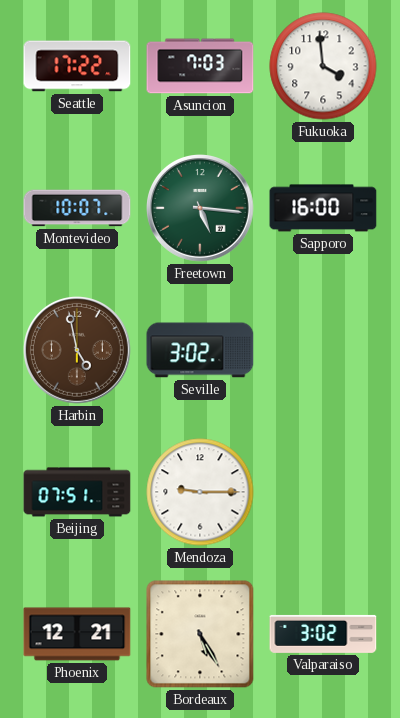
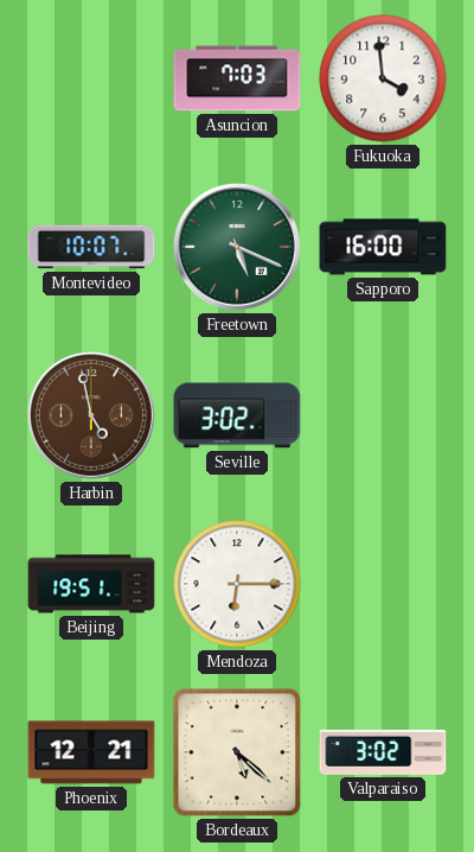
Seattle: 17:22 -> none (77, 66)
Freetown: 5:16 -> 5:19 (238, 248)
Beijing: 07:51 -> 19:51 (91, 584)
Mendoza: 9:15 -> 6:15 (237, 584)
Bordeaux: 5:25 -> 5:22 (237, 752)
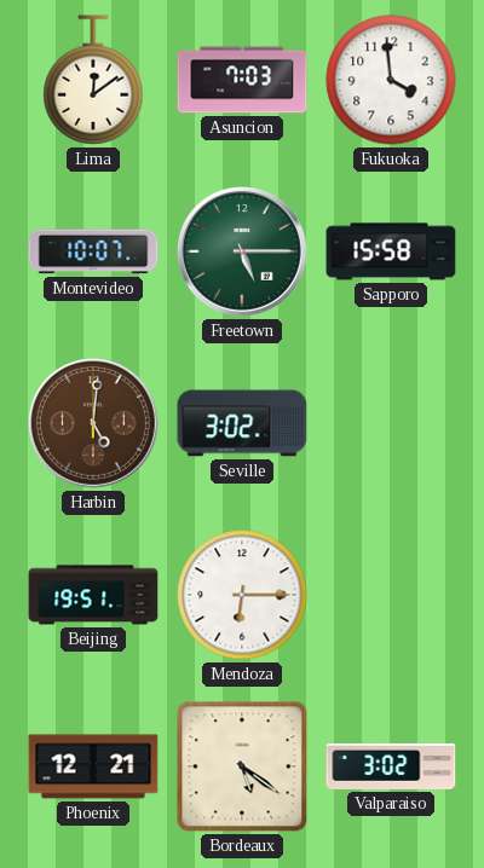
Lima: none -> 12:09 (93, 80)
Freetown: 5:19 -> 5:15 (243, 253)
Sapporo: 16:00 -> 15:58 (391, 251)
Harbin: 4:58 -> 5:01 (94, 424)
Bordeaux: 5:22 -> 5:21 (242, 766)
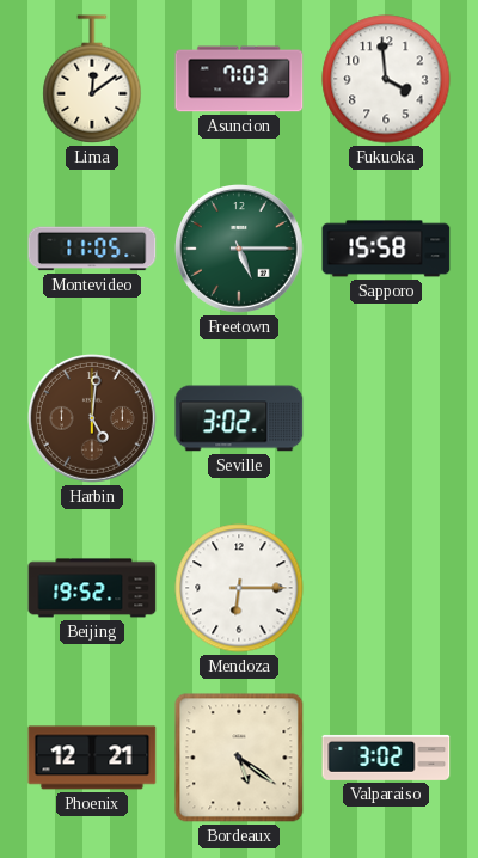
Montevideo: 10:07 -> 11:05 (92, 249)
Beijing: 19:51 -> 19:52 (92, 588)
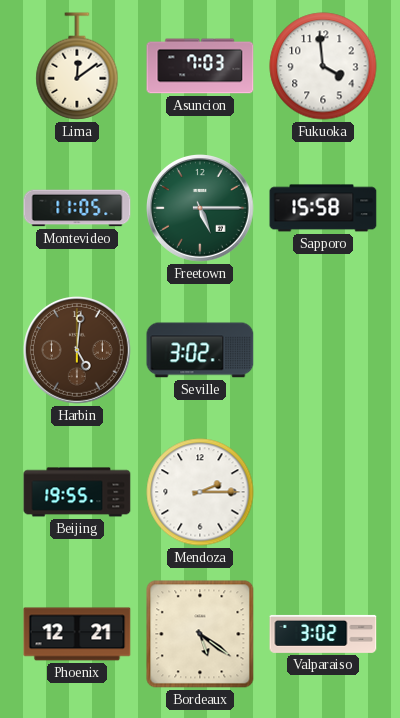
Beijing: 19:52 -> 19:55 (77, 492)
Mendoza: 6:15 -> 2:15 (200, 492)
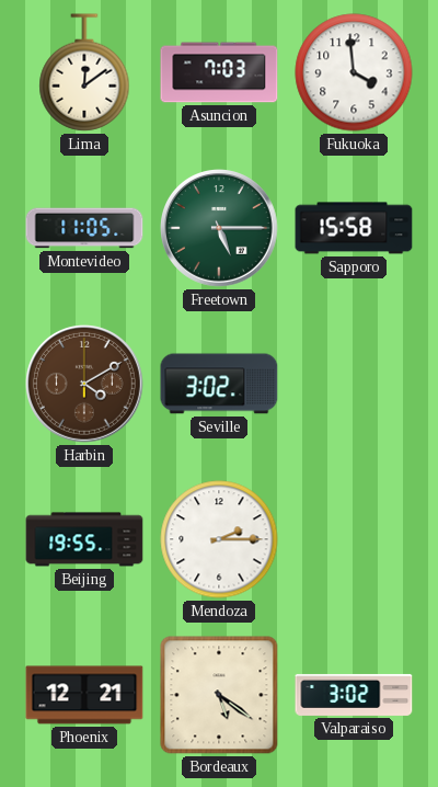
Harbin: 5:01 -> 4:10 (85, 385)
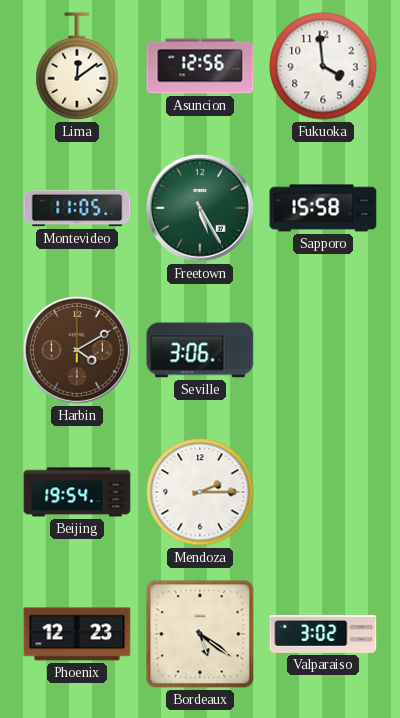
Asuncion: 7:03 -> 12:56 (200, 66)
Freetown: 5:15 -> 5:25 (201, 209)
Seville: 3:02 -> 3:06 (200, 350)
Beijing: 19:55 -> 19:54 (77, 492)
Phoenix: 12:21 -> 12:23 (77, 634)
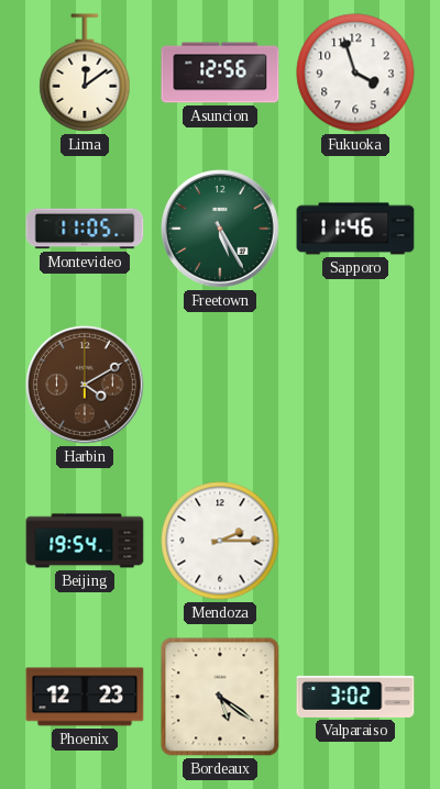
Fukuoka: 3:59 -> 3:57 (355, 73)
Sapporo: 15:58 -> 11:46 (355, 229)
Seville: 3:06 -> none (200, 350)
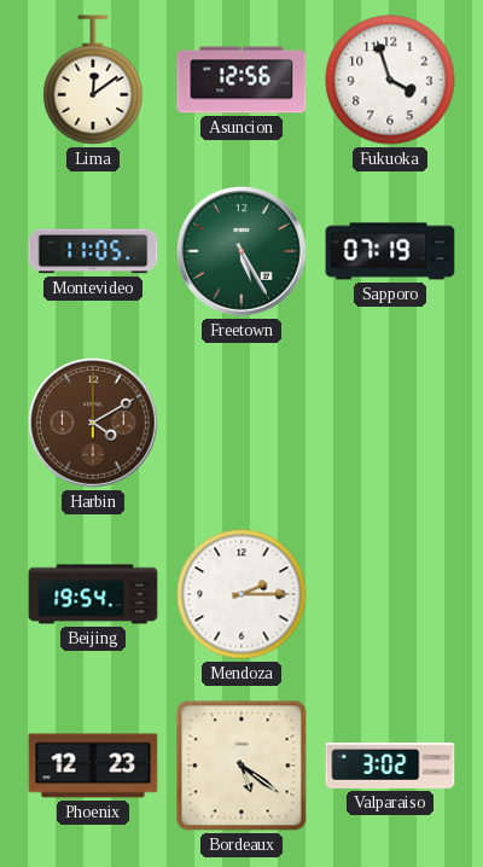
Sapporo: 11:46 -> 07:19 (390, 251)
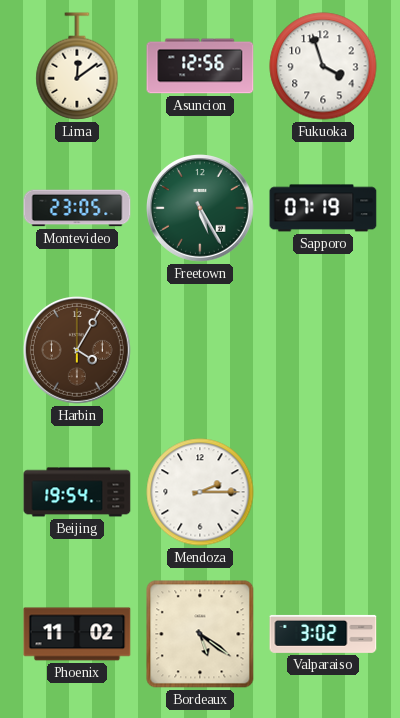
Montevideo: 11:05 -> 23:05 (77, 208)
Harbin: 4:10 -> 4:05 (78, 351)
Phoenix: 12:23 -> 11:02 (77, 634)
